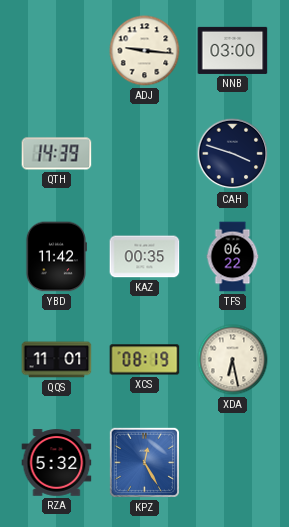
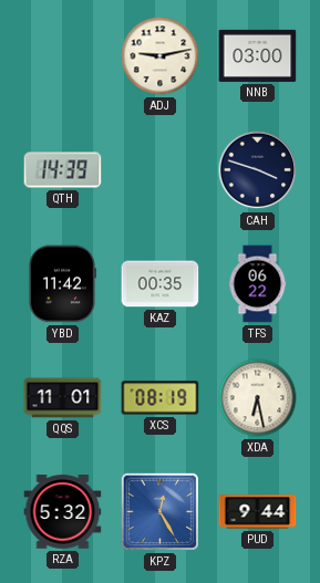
ADJ: 9:16 -> 9:13 (161, 56)
PUD: none -> 9:44 (258, 512)
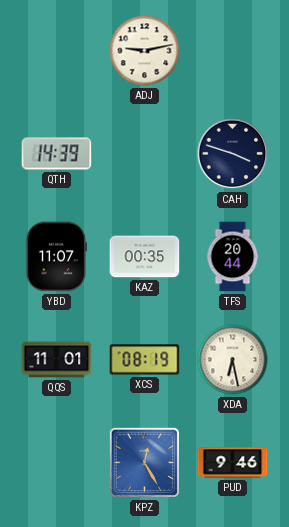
NNB: 03:00 -> none (258, 55)
YBD: 11:42 -> 11:07 (56, 257)
TFS: 06:22 -> 20:44 (233, 257)
RZA: 5:32 -> none (63, 512)
PUD: 9:44 -> 9:46 (233, 463)
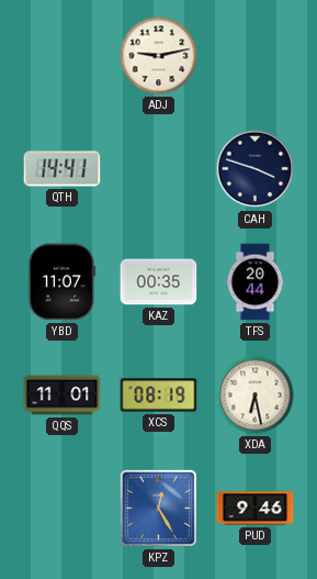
QTH: 14:39 -> 14:41 (63, 169)
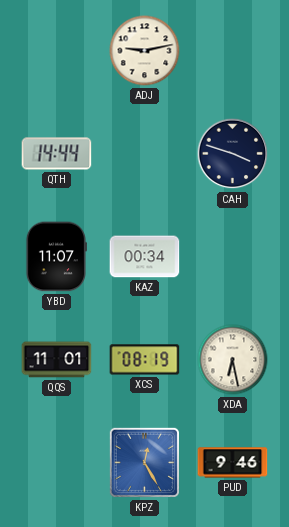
QTH: 14:41 -> 14:44 (57, 154)
KAZ: 00:35 -> 00:34 (145, 257)
TFS: 20:44 -> none (256, 282)
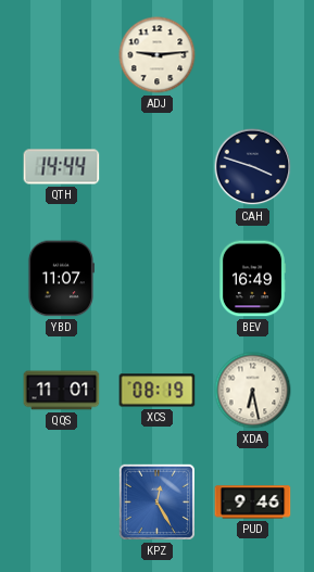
ADJ: 9:13 -> 9:14 (158, 55)
KAZ: 00:34 -> none (145, 257)
BEV: none -> 16:49 (252, 279)
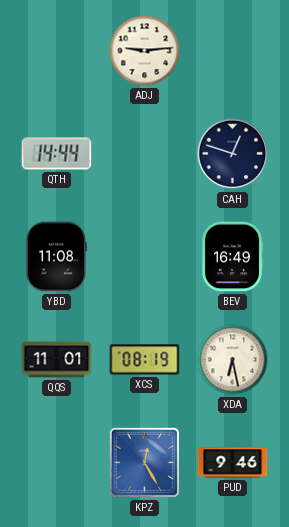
CAH: 3:48 -> 12:48 (233, 154)
YBD: 11:07 -> 11:08 (56, 257)
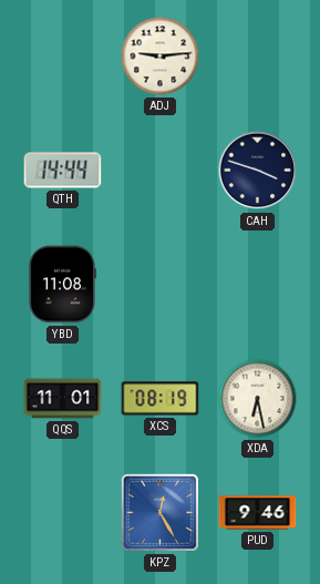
CAH: 12:48 -> 3:48 (258, 171)
BEV: 16:49 -> none (232, 257)
